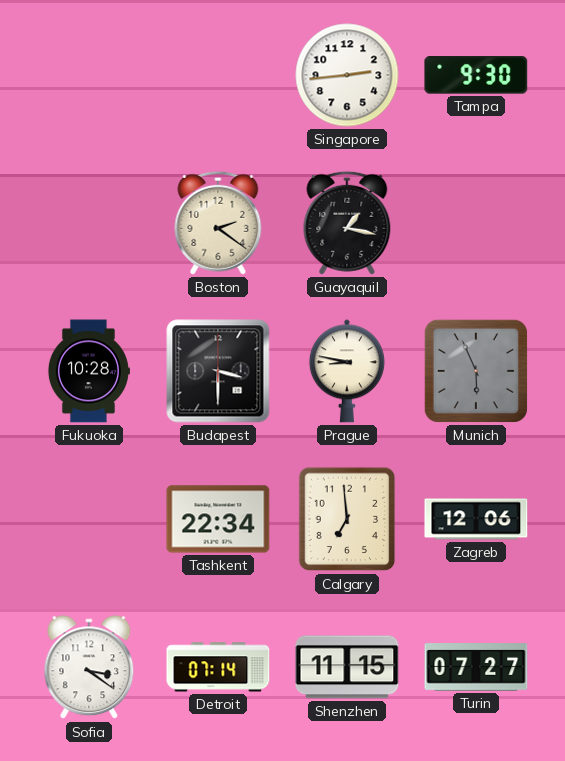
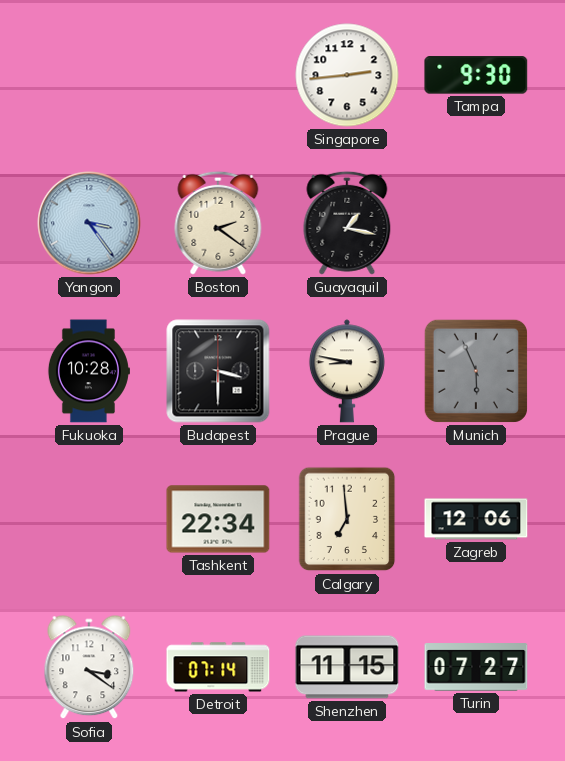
Yangon: none -> 3:24 (89, 223)
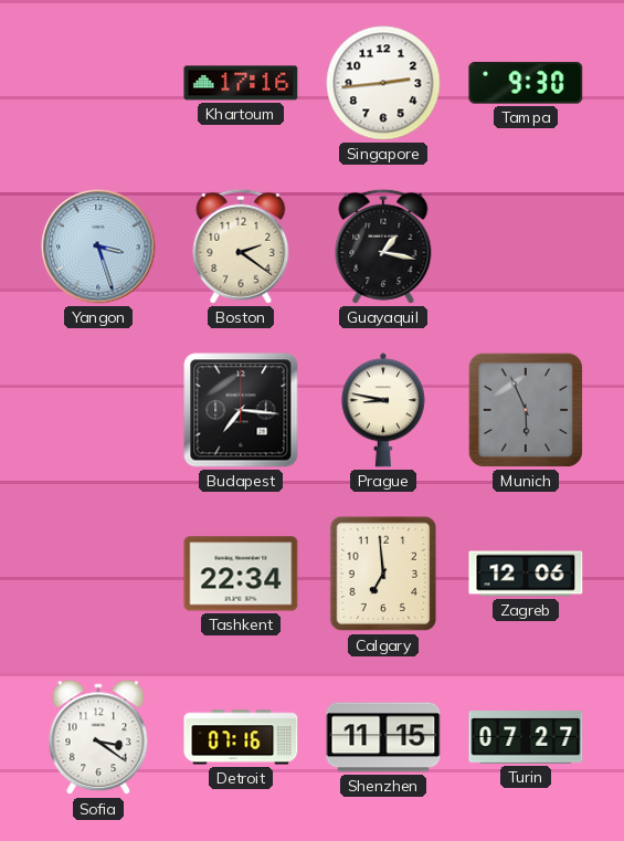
Khartoum: none -> 17:16 (241, 83)
Yangon: 3:24 -> 3:27 (98, 246)
Fukuoka: 10:28 -> none (88, 371)
Budapest: 3:30 -> 7:16 (241, 410)
Detroit: 07:14 -> 07:16 (241, 737)
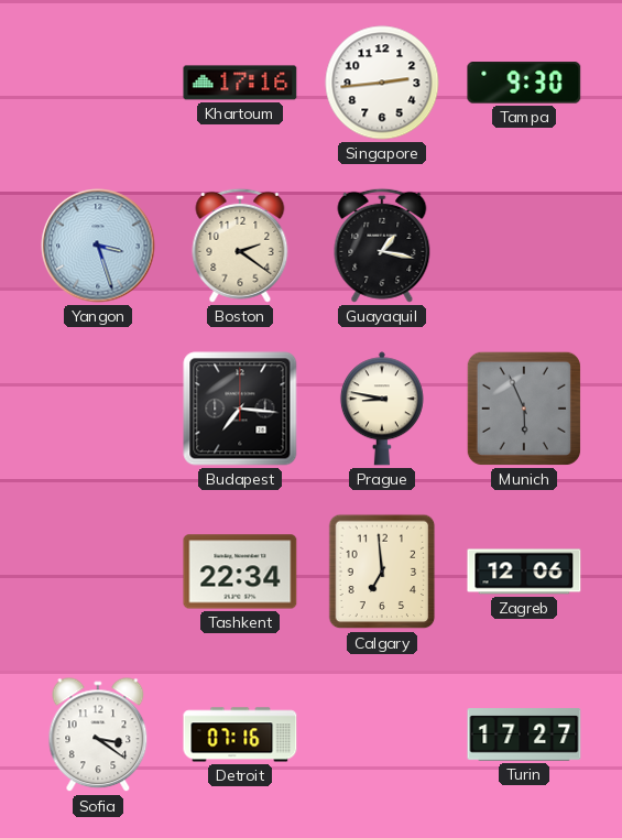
Shenzhen: 11:15 -> none (383, 737)
Turin: 07:27 -> 17:27 (524, 734)
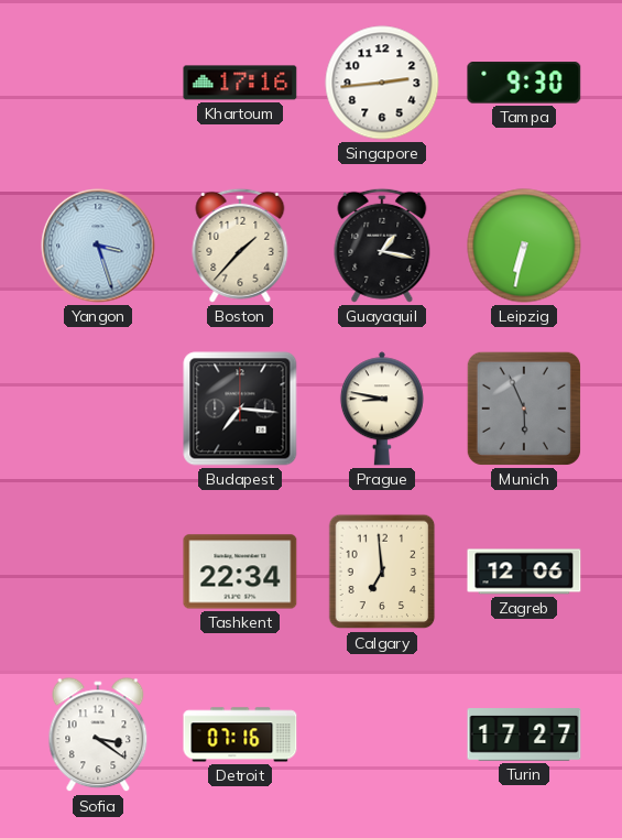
Boston: 2:21 -> 1:37 (240, 246)
Leipzig: none -> 6:32 (524, 246)
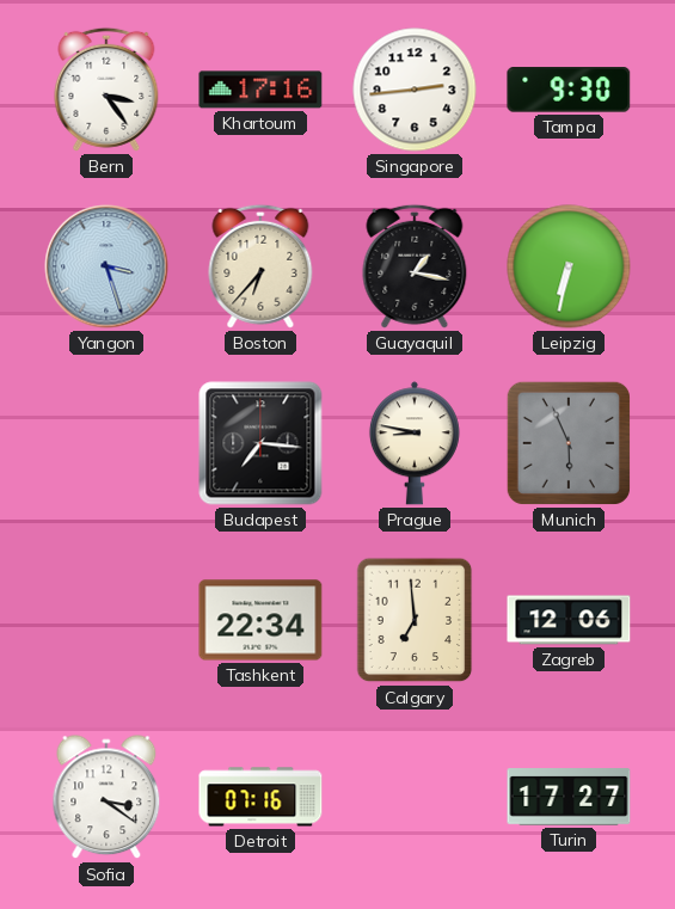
Bern: none -> 3:24 (106, 90)
Boston: 1:37 -> 6:37 (260, 266)
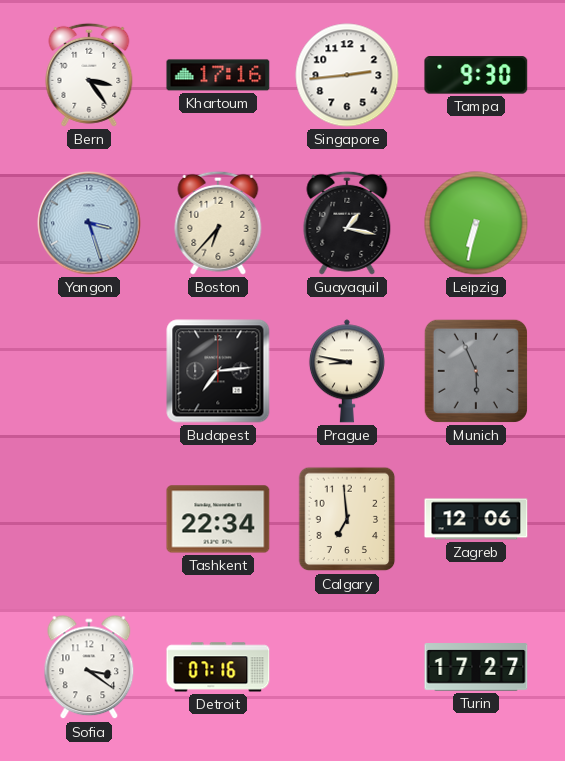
Budapest: 7:16 -> 7:14 (218, 371)
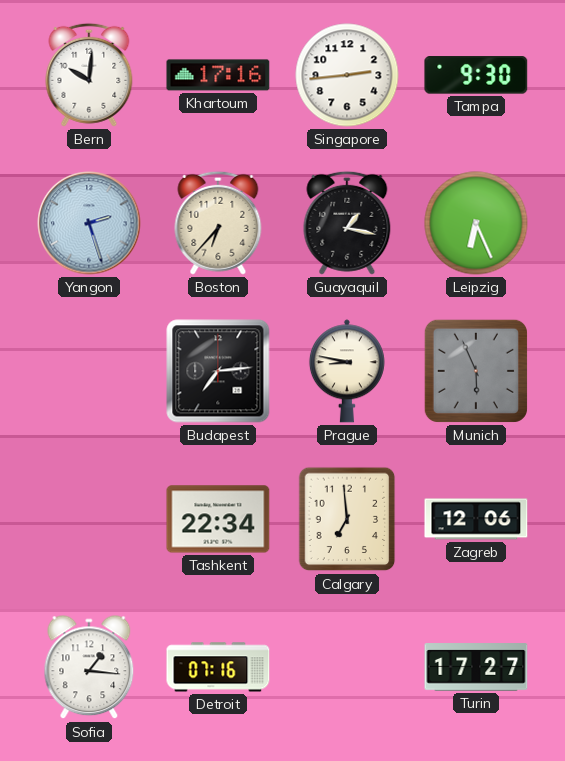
Bern: 3:24 -> 10:01 (89, 75)
Yangon: 3:27 -> 2:27 (89, 223)
Leipzig: 6:32 -> 6:26 (476, 223)
Sofia: 3:21 -> 1:16 (89, 668)
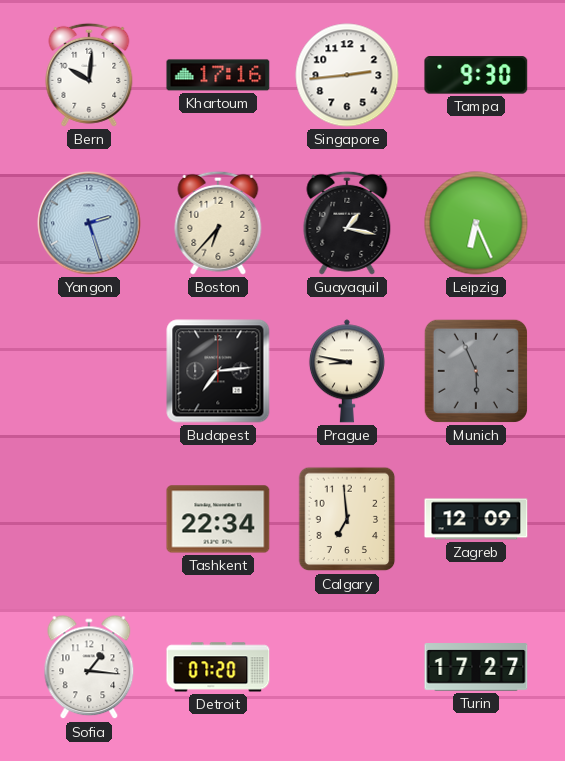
Zagreb: 12:06 -> 12:09 (476, 519)
Detroit: 07:16 -> 07:20 (218, 667)
